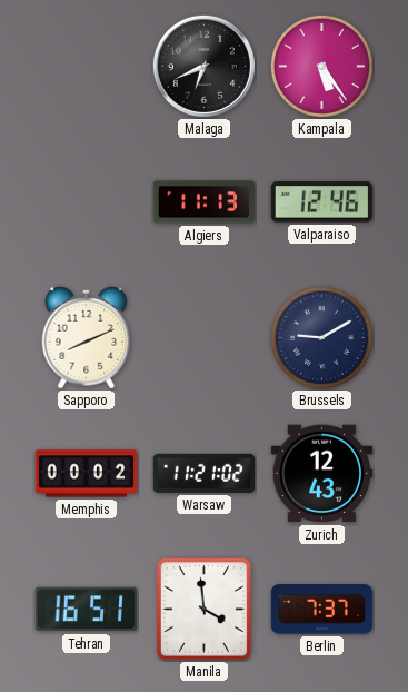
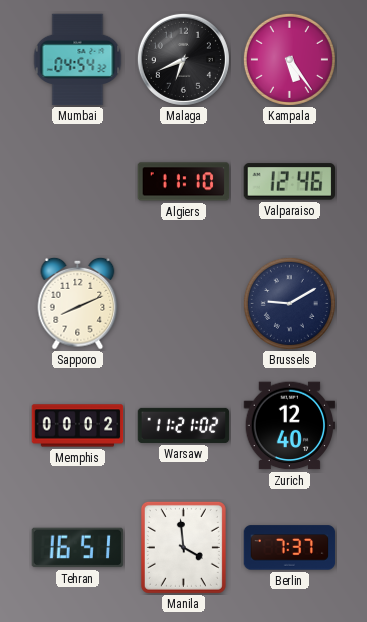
Mumbai: none -> 04:54 (78, 60)
Algiers: 11:13 -> 11:10 (184, 182)
Zurich: 12:43 -> 12:40 (290, 426)
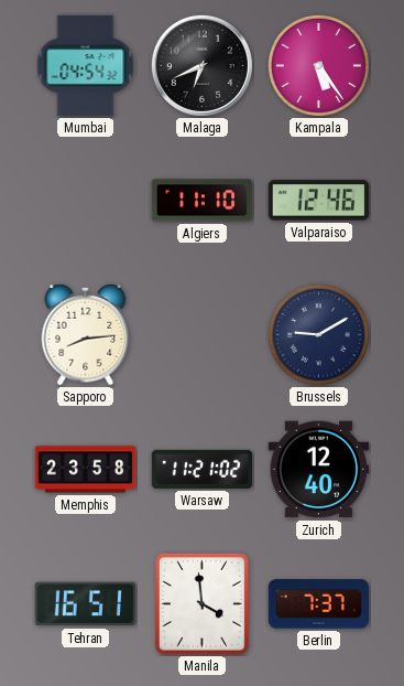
Sapporo: 8:11 -> 8:14 (86, 334)
Memphis: 00:02 -> 23:58 (86, 470)
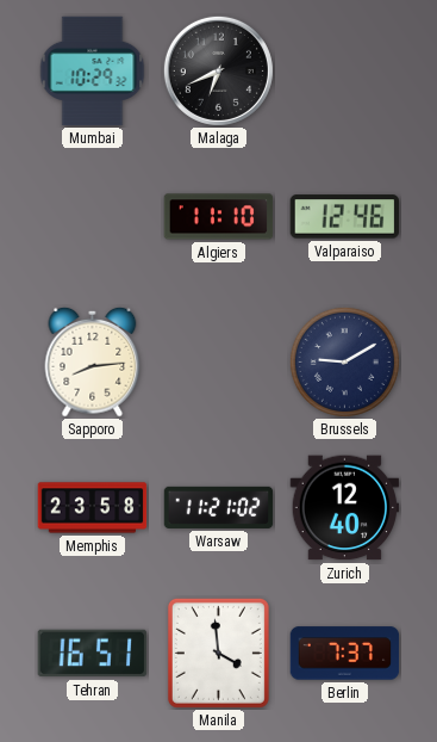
Mumbai: 04:54 -> 10:29 (93, 72)
Kampala: 5:24 -> none (318, 65)
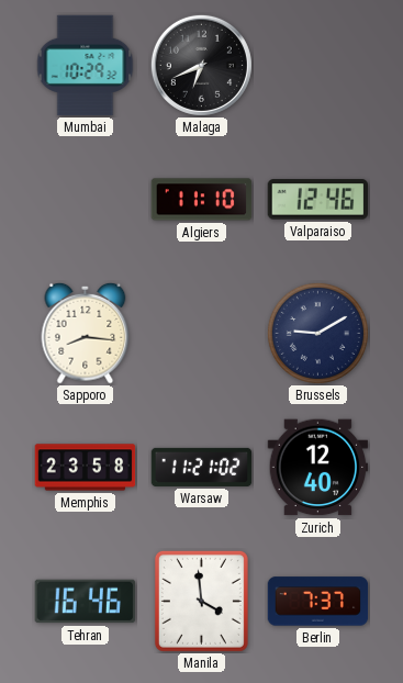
Sapporo: 8:14 -> 8:16 (86, 333)
Tehran: 16:51 -> 16:46 (86, 602)
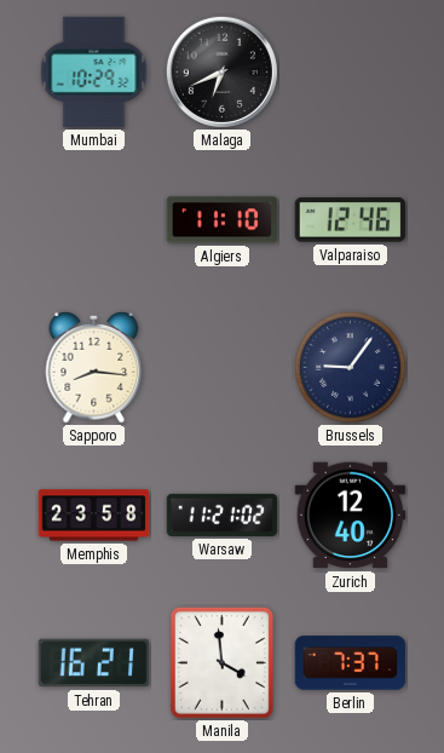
Brussels: 9:10 -> 9:06 (350, 367)
Tehran: 16:46 -> 16:21 (94, 663)
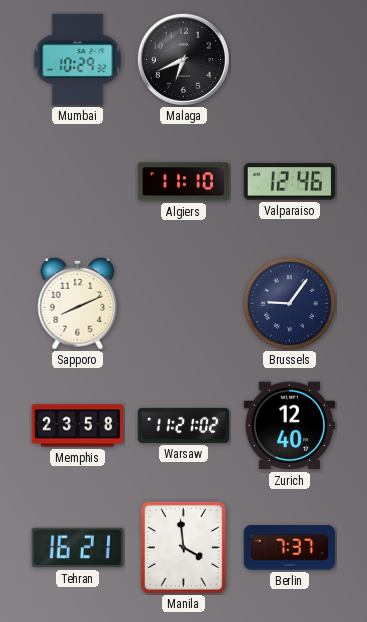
Sapporo: 8:16 -> 8:11 (78, 303)
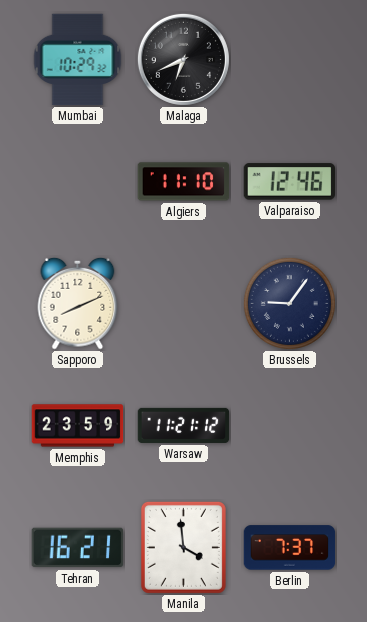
Memphis: 23:58 -> 23:59 (78, 426)
Warsaw: 11:21:02 -> 11:21:12 (184, 425)
Zurich: 12:40 -> none (290, 426)
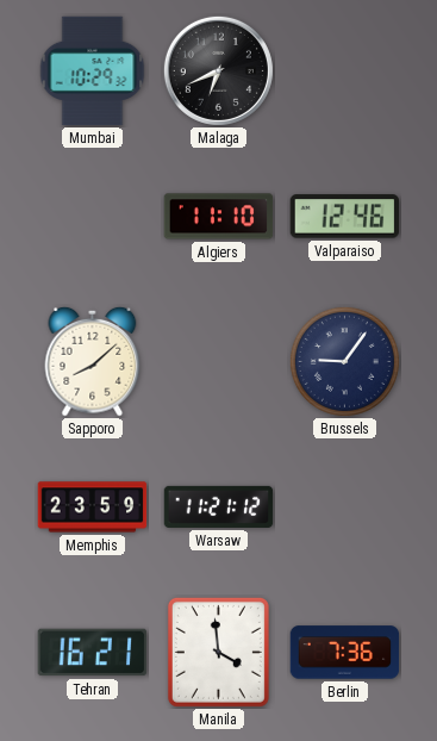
Sapporo: 8:11 -> 8:08 (93, 361)
Berlin: 7:37 -> 7:36 (345, 653)
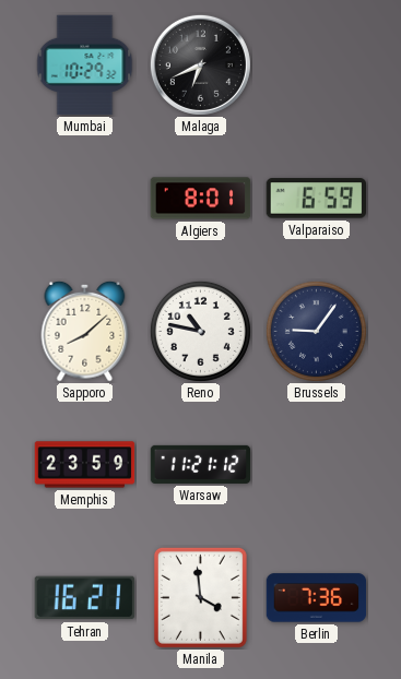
Algiers: 11:10 -> 8:01 (201, 199)
Valparaiso: 12:46 -> 6:59 (316, 199)
Reno: none -> 10:47 (200, 331)
